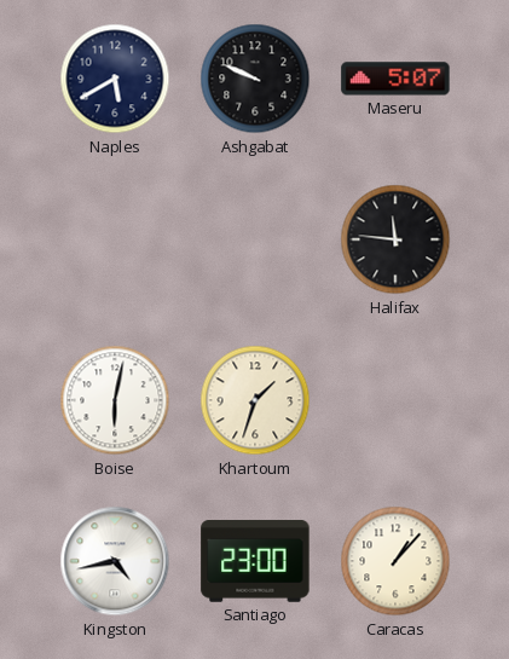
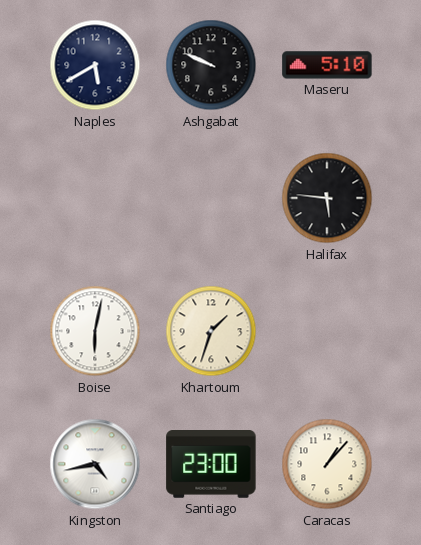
Maseru: 5:07 -> 5:10 (327, 65)
Halifax: 11:46 -> 5:46 (327, 198)
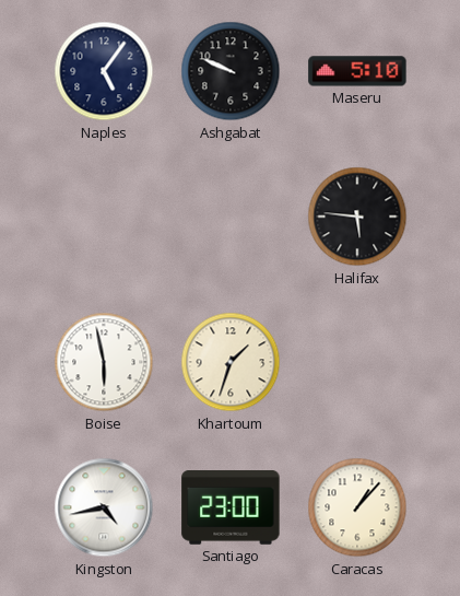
Naples: 5:40 -> 5:06 (104, 71)
Boise: 6:02 -> 5:58 (104, 362)
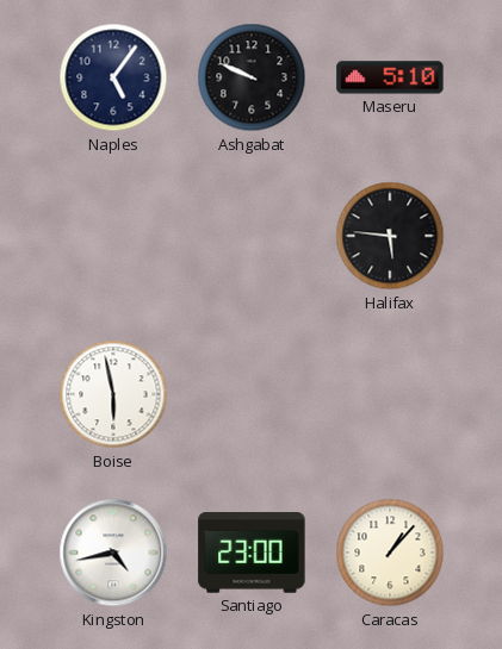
Khartoum: 1:33 -> none (231, 362)
